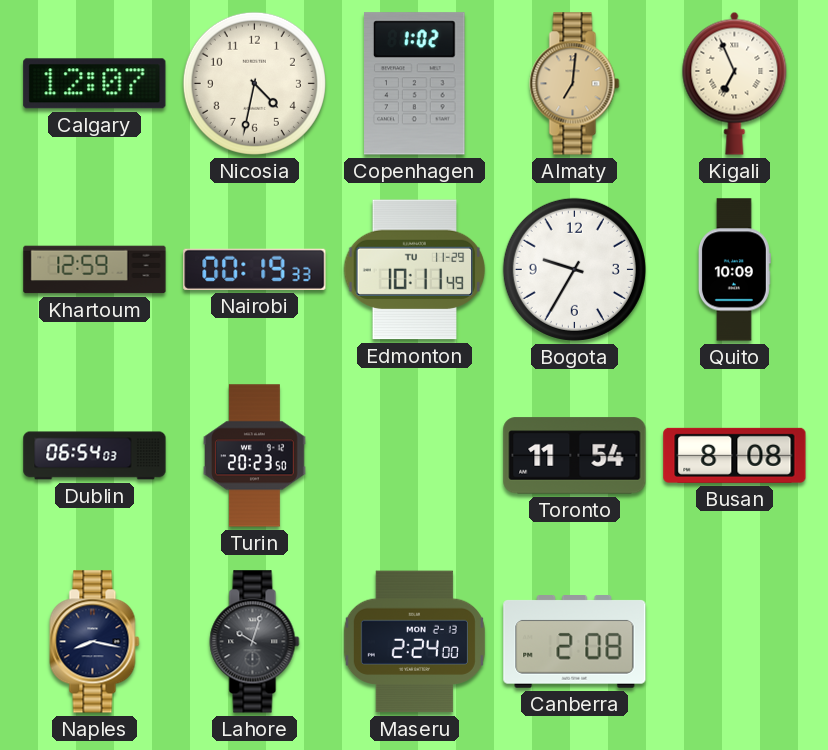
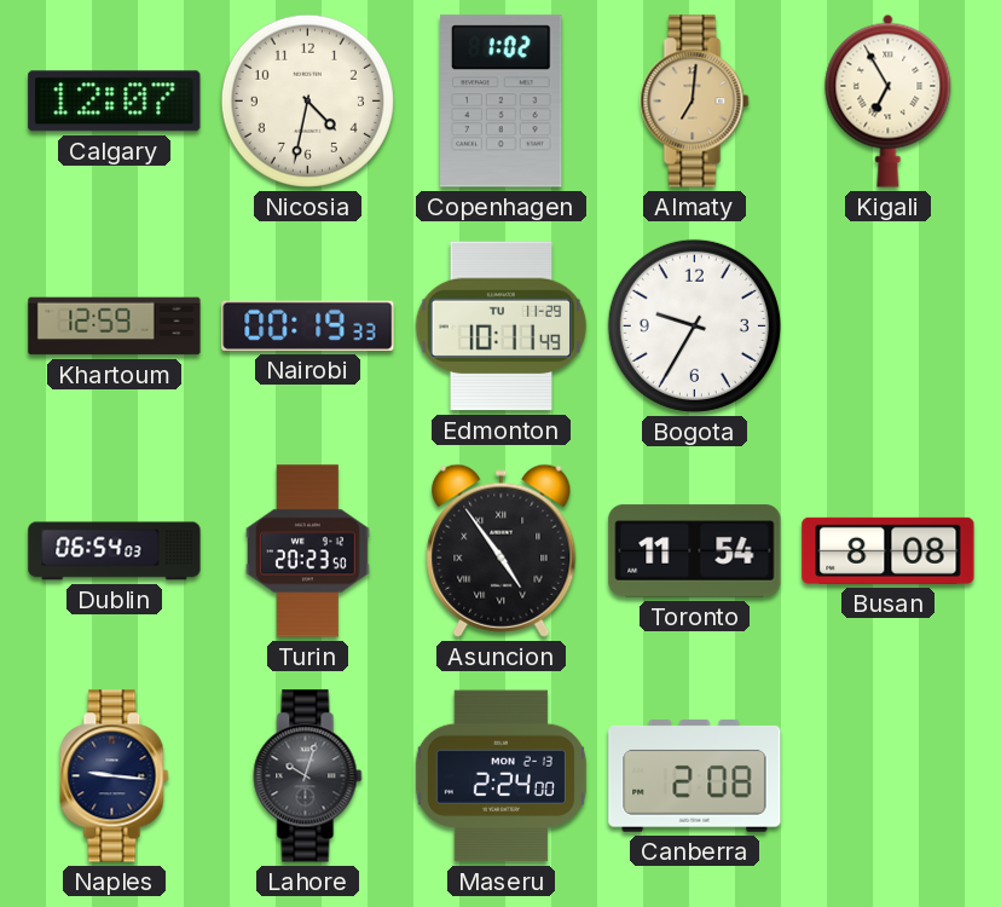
Kigali: 6:56 -> 6:55 (889, 100)
Quito: 10:09 -> none (734, 270)
Asuncion: none -> 4:54 (502, 550)
Naples: 8:17 -> 9:16 (115, 776)
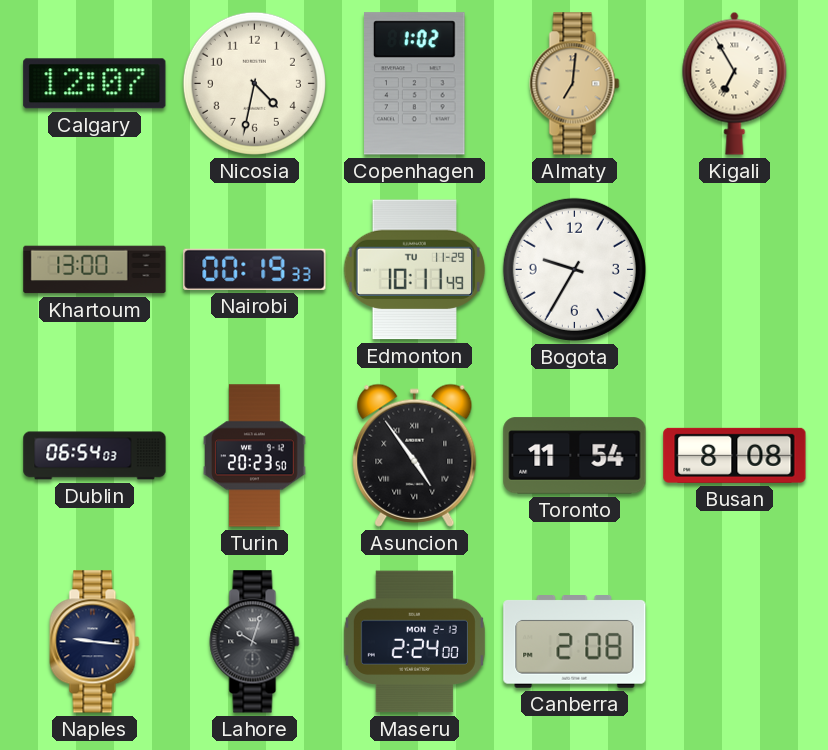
Khartoum: 12:59 -> 13:00 (95, 270)
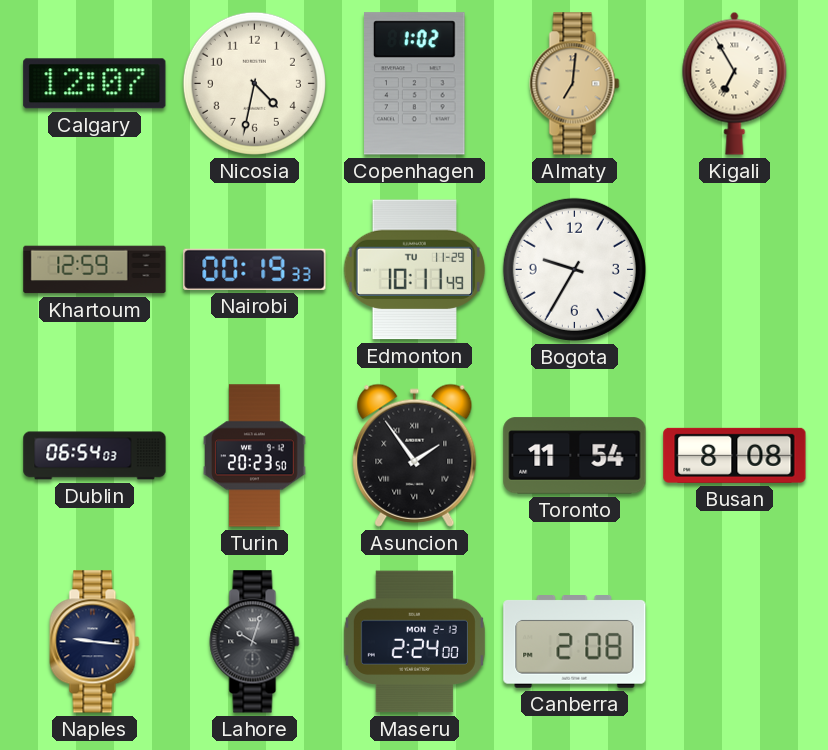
Khartoum: 13:00 -> 12:59 (95, 270)
Asuncion: 4:54 -> 1:54 (415, 455)
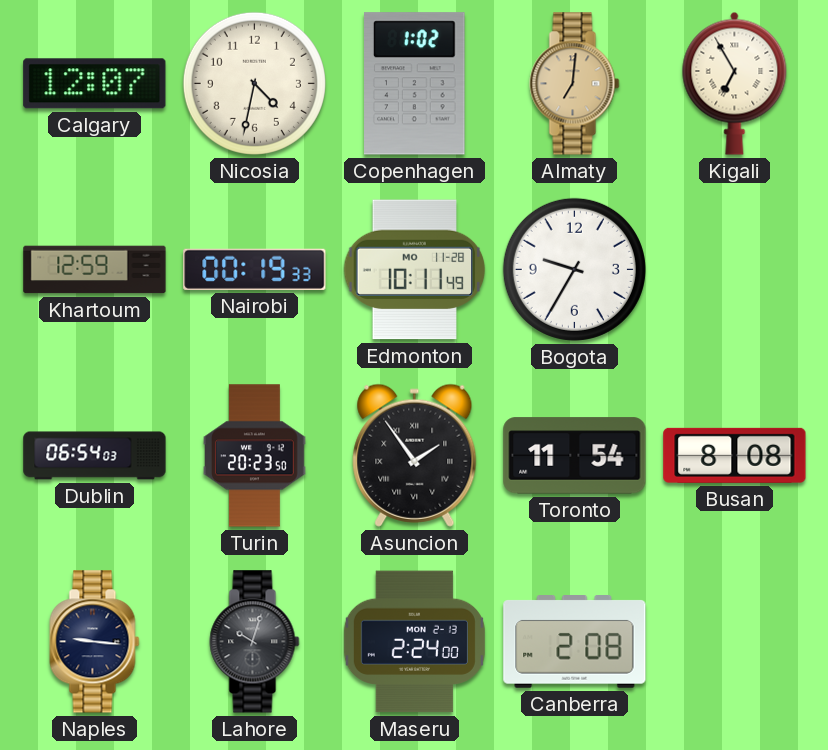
Edmonton date: TU 11-29 -> MO 11-28 (415, 270)
